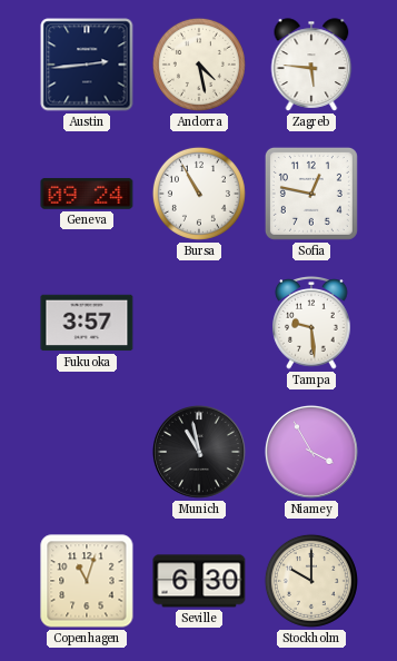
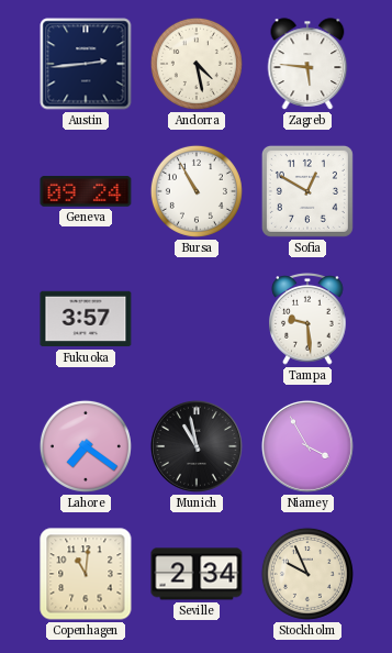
Sofia: 12:47 -> 12:50 (307, 191)
Lahore: none -> 7:21 (86, 446)
Copenhagen: 11:03 -> 11:01 (86, 574)
Seville: 6:30 -> 2:34 (197, 574)
Stockholm: 10:00 -> 9:56 (307, 574)
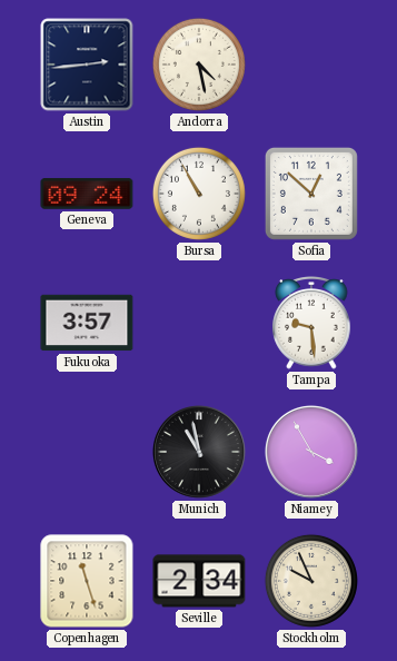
Zagreb: 5:46 -> none (307, 64)
Sofia: 12:50 -> 12:52 (311, 194)
Lahore: 7:21 -> none (86, 446)
Copenhagen: 11:01 -> 11:27 (87, 581)
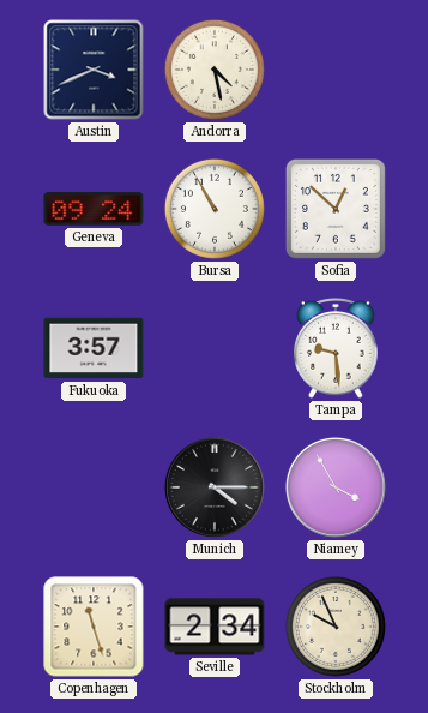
Austin: 2:44 -> 3:41 (94, 70)
Munich: 10:58 -> 4:15 (215, 487)
